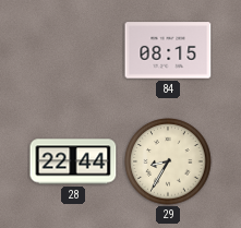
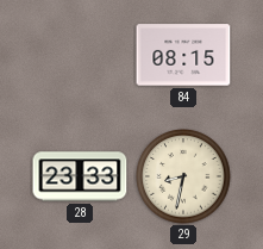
28: 22:44 -> 23:33 (80, 176)
29: 8:35 -> 8:32 (183, 176)
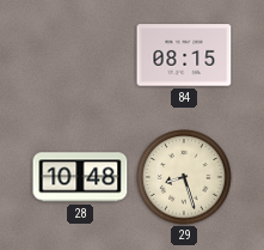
28: 23:33 -> 10:48 (80, 177)
29: 8:32 -> 8:27 (184, 177)
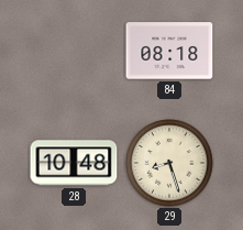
84: 08:15 -> 08:18 (169, 51)
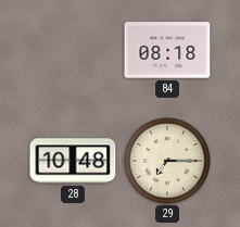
29: 8:27 -> 7:15 (167, 161)
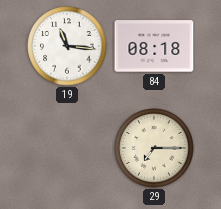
19: none -> 11:16 (67, 46)
28: 10:48 -> none (73, 161)
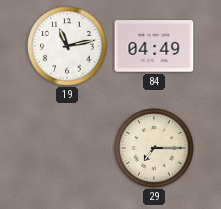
19: 11:16 -> 11:13 (67, 46)
84: 08:18 -> 04:49 (154, 46)
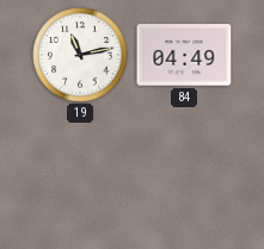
29: 7:15 -> none (154, 148)
